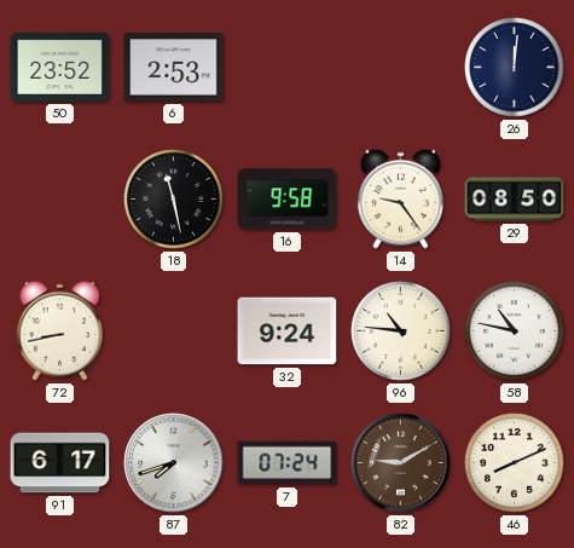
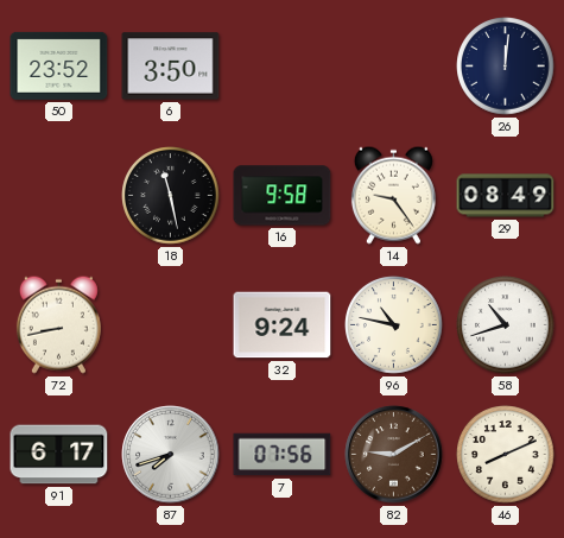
6: 2:53 -> 3:50 (171, 67)
29: 08:50 -> 08:49 (506, 196)
96: 10:46 -> 10:47 (394, 325)
58: 10:47 -> 10:42 (506, 325)
7: 07:24 -> 07:56 (283, 455)
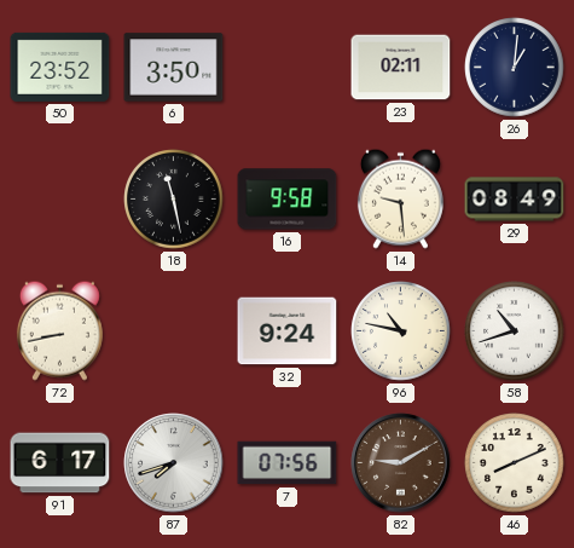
23: none -> 02:11 (401, 68)
26: 12:01 -> 1:01 (515, 68)
14: 9:24 -> 9:29 (400, 198)
